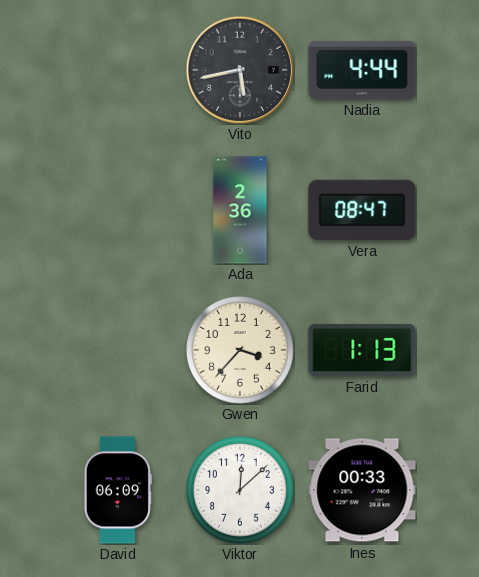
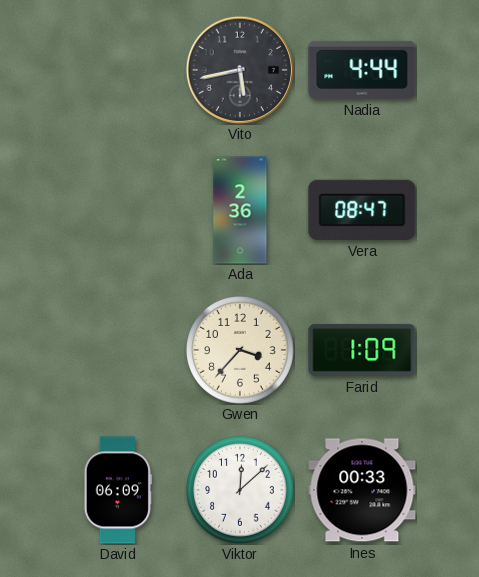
Farid: 1:13 -> 1:09 (362, 350)
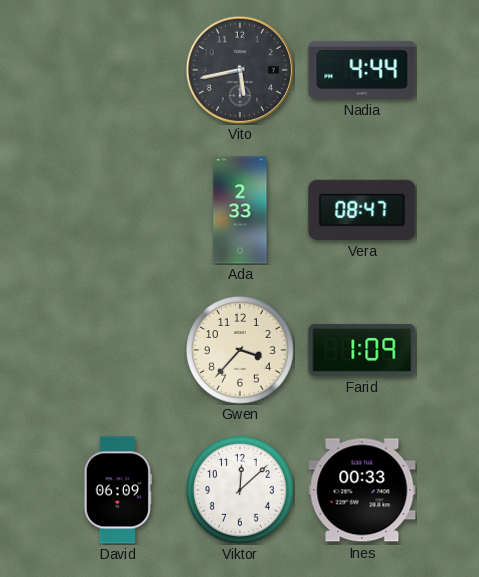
Ada: 2:36 -> 2:33 (240, 210)
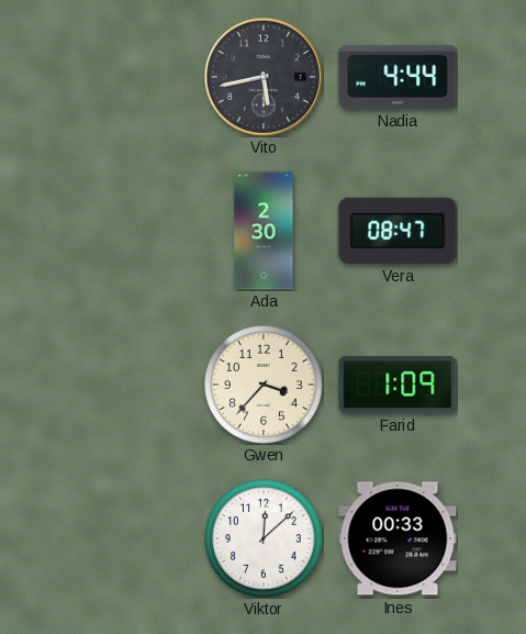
Ada: 2:33 -> 2:30 (264, 231)
David: 06:09 -> none (118, 490)
